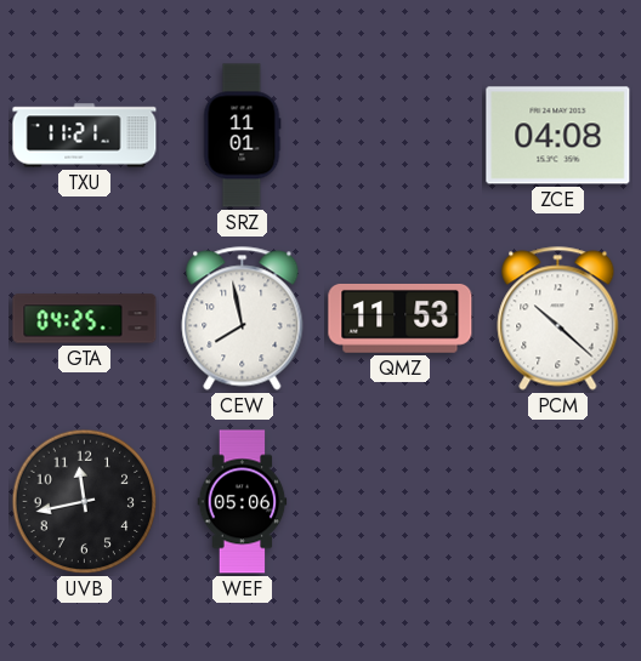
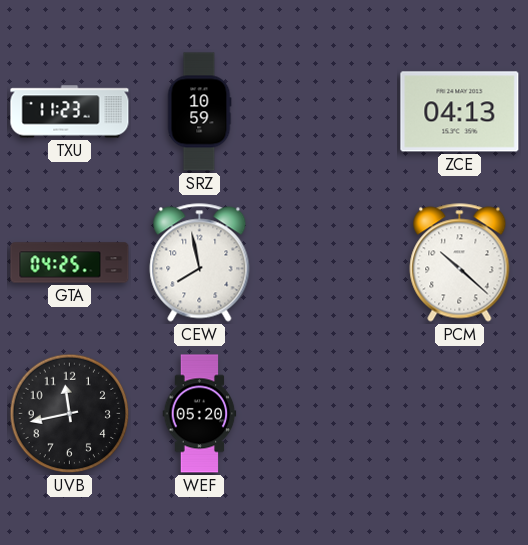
TXU: 11:21 -> 11:23 (70, 112)
SRZ: 11:01 -> 10:59 (199, 112)
ZCE: 04:08 -> 04:13 (460, 112)
QMZ: 11:53 -> none (401, 318)
WEF: 05:06 -> 05:20 (200, 414)
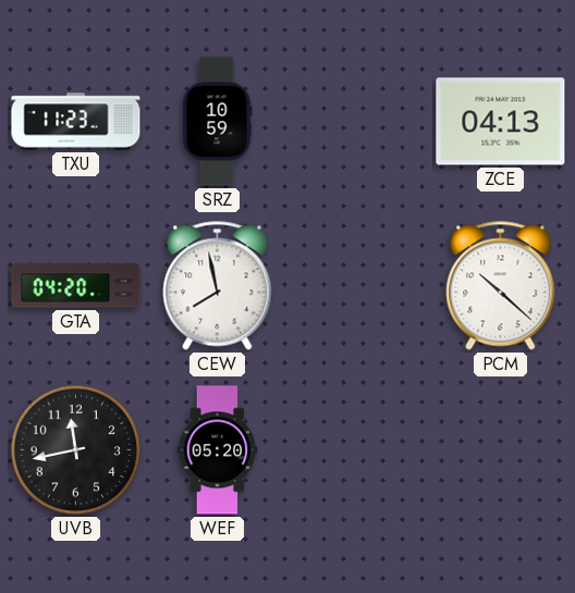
GTA: 04:25 -> 04:20 (76, 286)
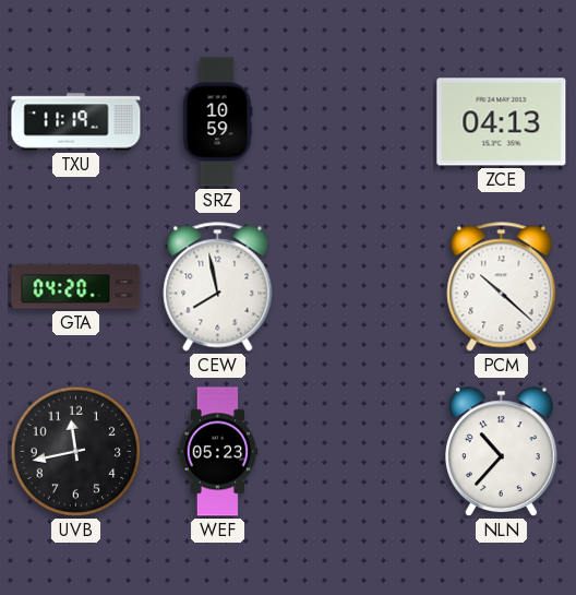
TXU: 11:23 -> 11:19 (76, 122)
WEF: 05:20 -> 05:23 (218, 452)
NLN: none -> 10:37 (502, 452)
